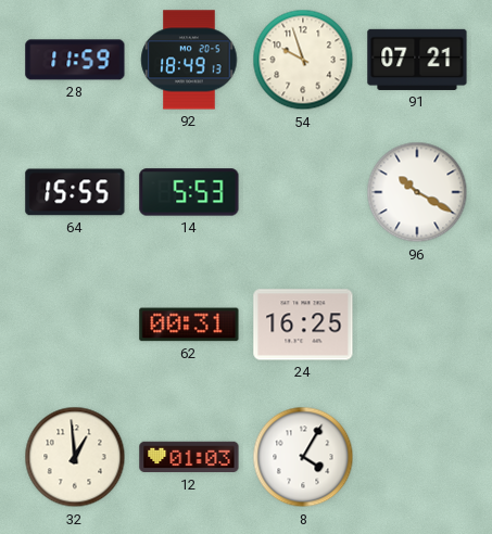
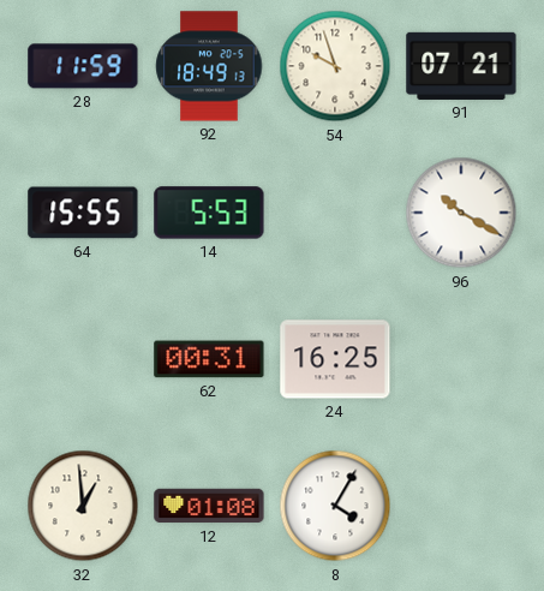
12: 01:03 -> 01:08 (209, 506)
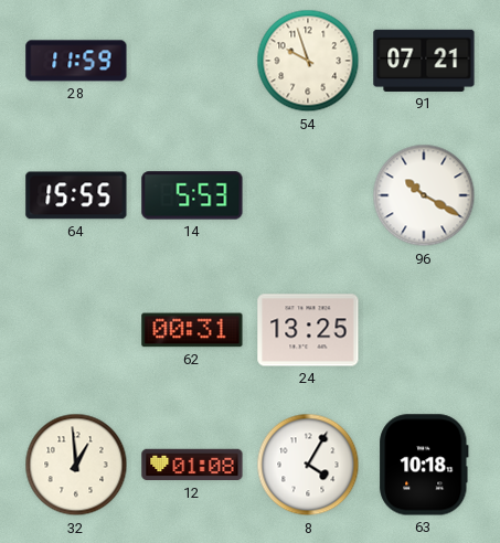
92: 18:49 -> none (209, 66)
24: 16:25 -> 13:25 (308, 330)
63: none -> 10:18 (424, 465)
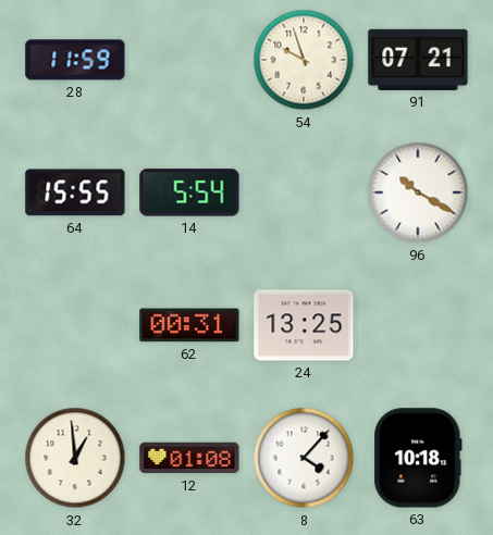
14: 5:53 -> 5:54 (189, 192)
8: 4:05 -> 4:07 (304, 458)
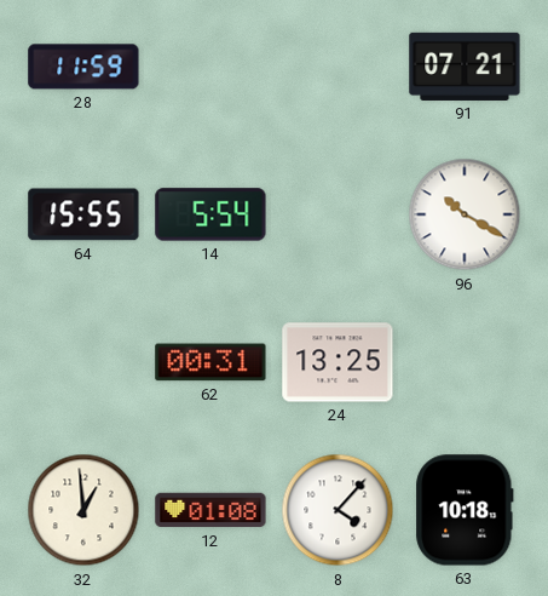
54: 9:57 -> none (304, 60)
